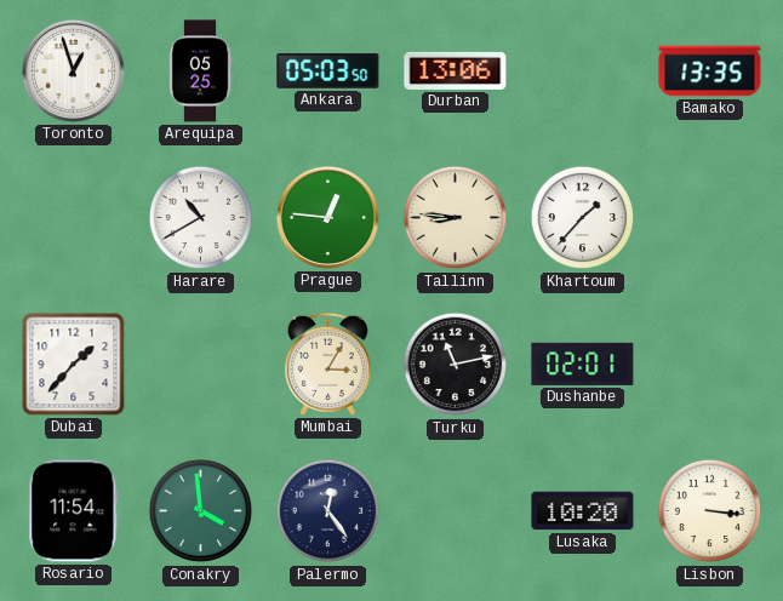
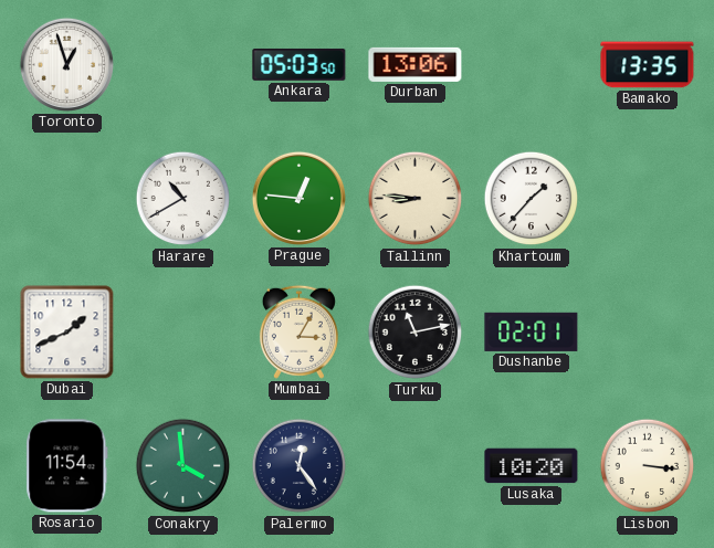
Arequipa: 05:25 -> none (200, 71)
Dubai: 1:37 -> 1:41 (67, 333)
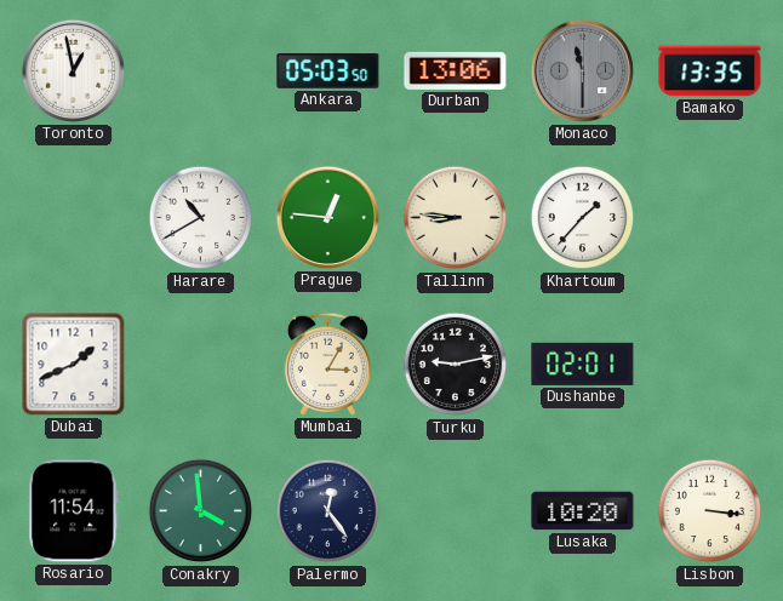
Toronto: 12:57 -> 12:58 (73, 70)
Monaco: none -> 11:30 (582, 70)
Turku: 11:13 -> 9:13 (456, 365)
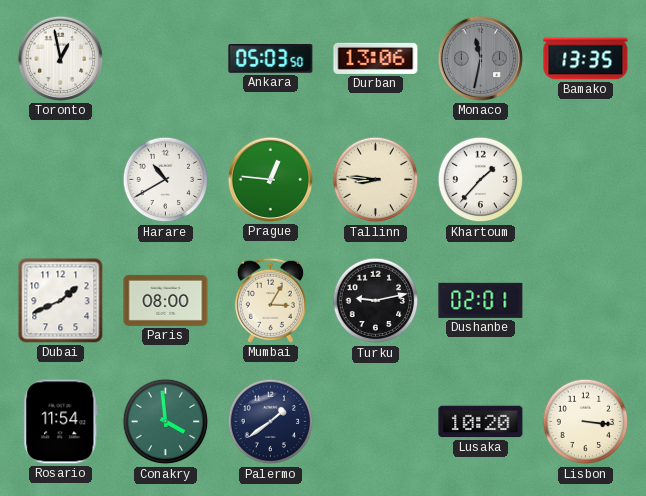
Monaco: 11:30 -> 11:32 (480, 58)
Paris: none -> 08:00 (166, 300)
Palermo: 12:24 -> 1:39 (271, 422)
